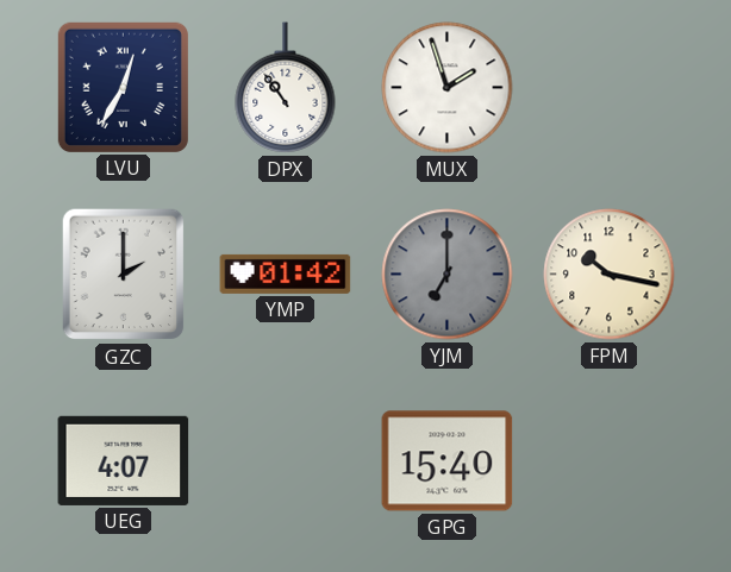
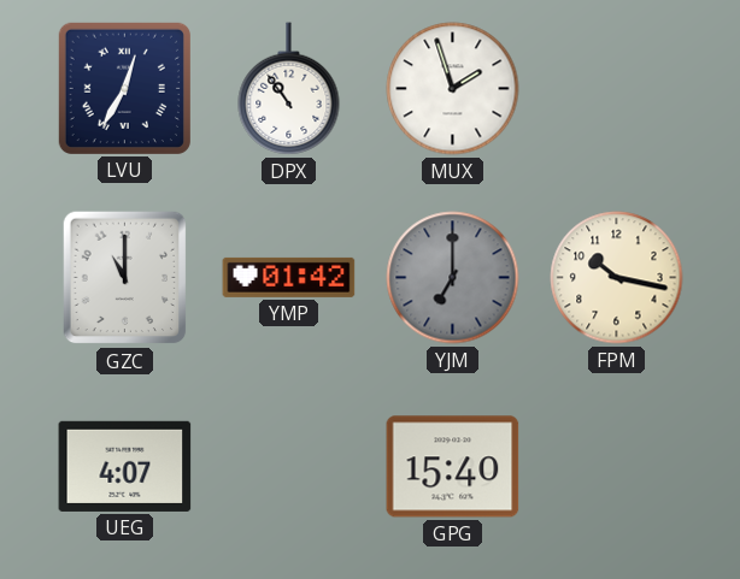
GZC: 2:00 -> 11:00 (125, 278)
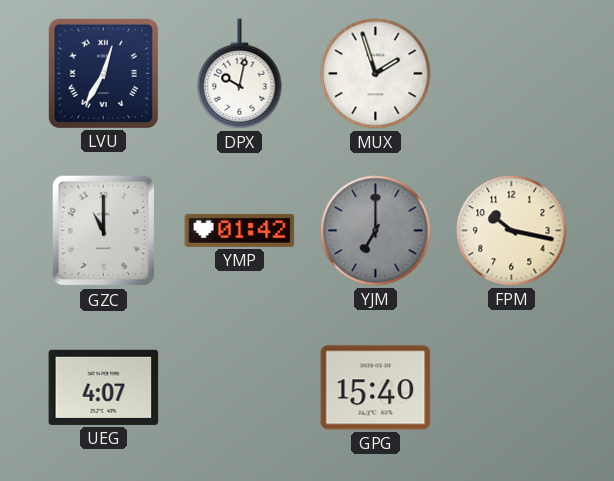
DPX: 10:54 -> 10:02 (240, 74)
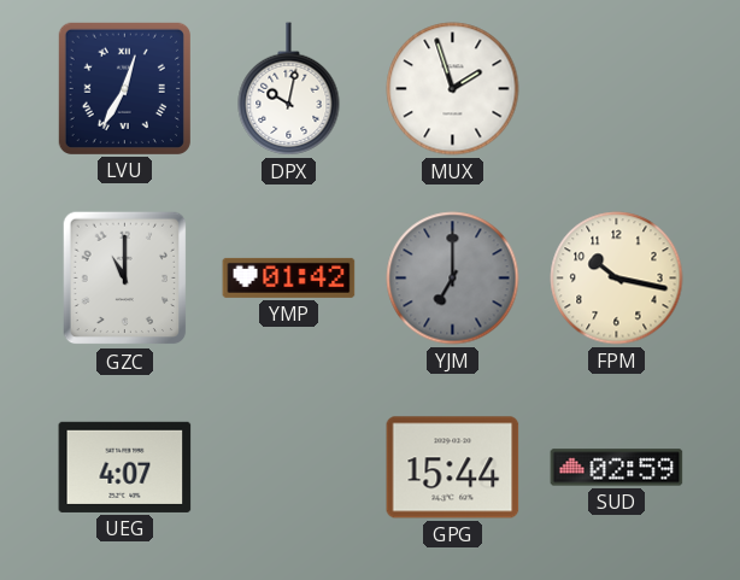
GPG: 15:40 -> 15:44 (453, 468)
SUD: none -> 02:59 (617, 468)
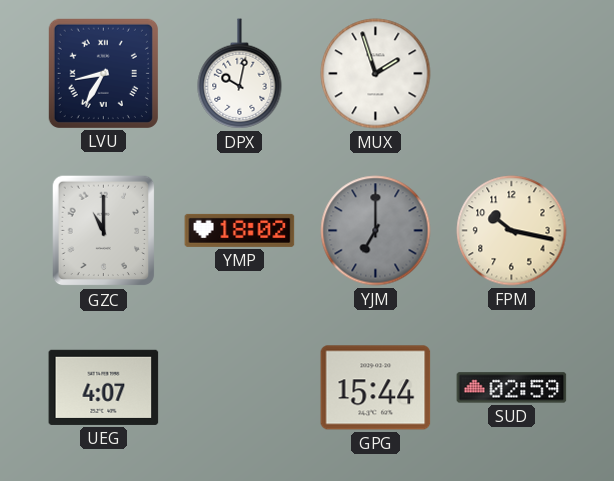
LVU: 12:35 -> 8:35 (103, 73)
YMP: 01:42 -> 18:02 (240, 230)
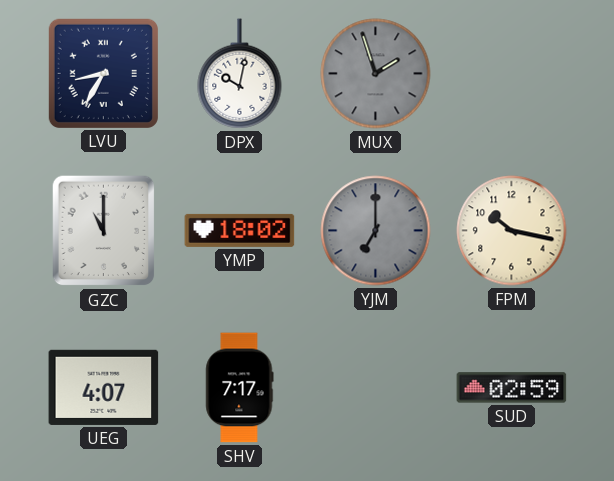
MUX dial: white -> grey (376, 74)
SHV: none -> 7:17 (240, 388)
GPG: 15:44 -> none (376, 388)
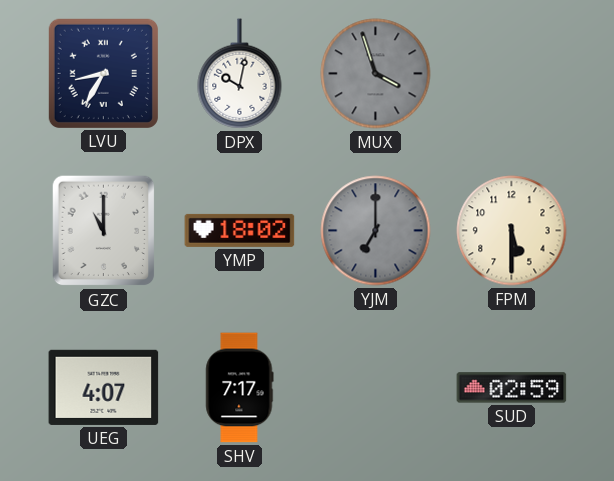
MUX: 1:57 -> 3:57 (376, 74)
FPM: 10:17 -> 5:30 (512, 231)
